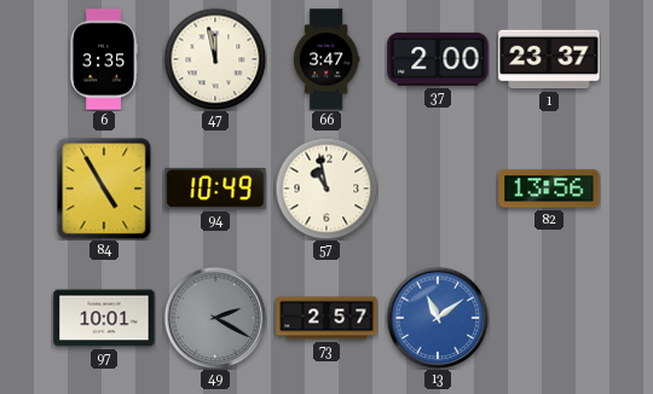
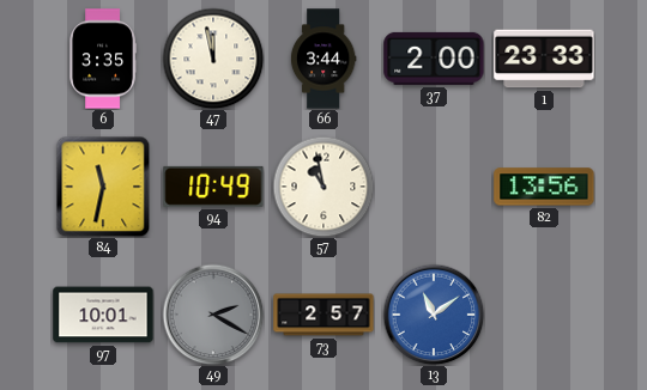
66: 3:47 -> 3:44 (323, 59)
1: 23:37 -> 23:33 (544, 59)
84: 4:55 -> 11:32 (103, 187)
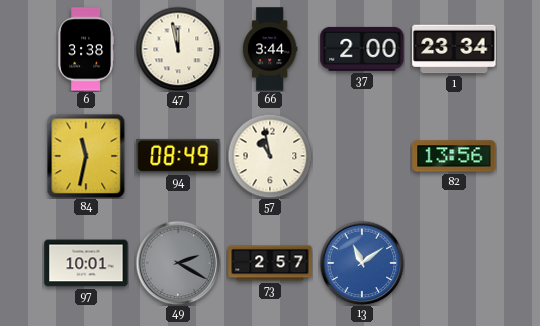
6: 3:35 -> 3:38 (85, 49)
1: 23:33 -> 23:34 (454, 49)
94: 10:49 -> 08:49 (178, 156)
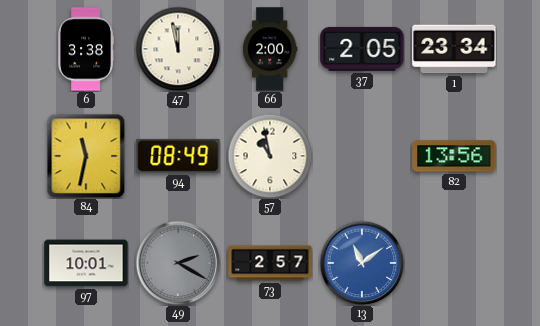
66: 3:44 -> 2:00 (270, 49)
37: 2:00 -> 2:05 (362, 49)
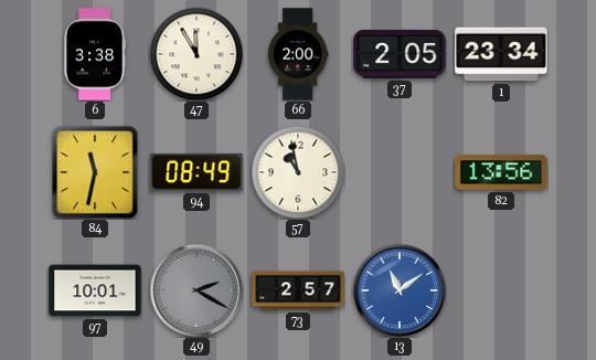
47: 11:58 -> 11:55 (196, 54)
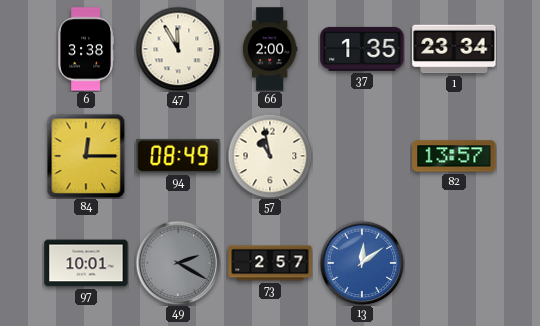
37: 2:05 -> 1:35 (362, 49)
84: 11:32 -> 12:15 (86, 156)
82: 13:56 -> 13:57 (454, 156)
13: 11:09 -> 12:09 (362, 263)
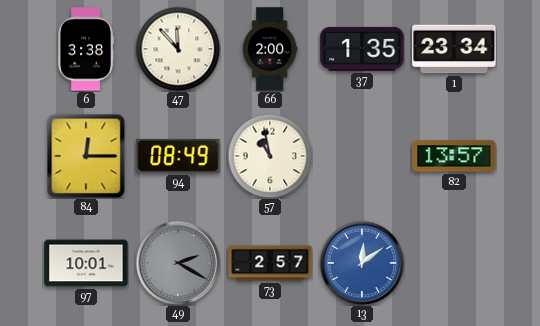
47: 11:55 -> 11:53 (178, 49)
